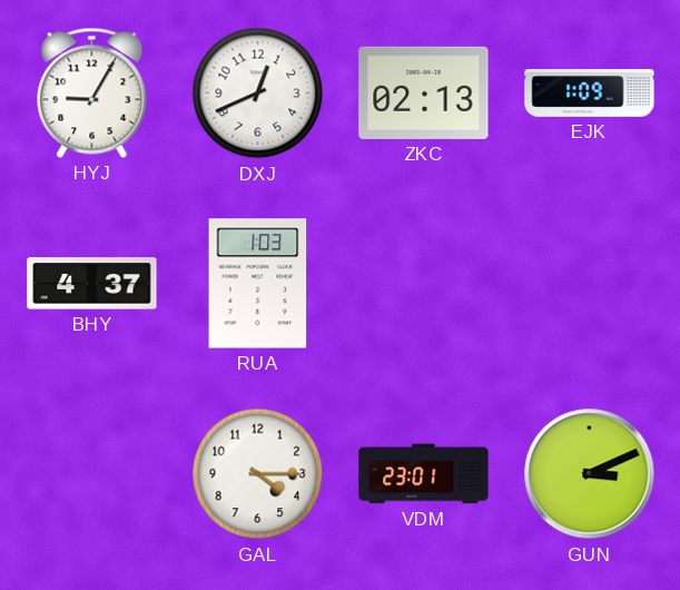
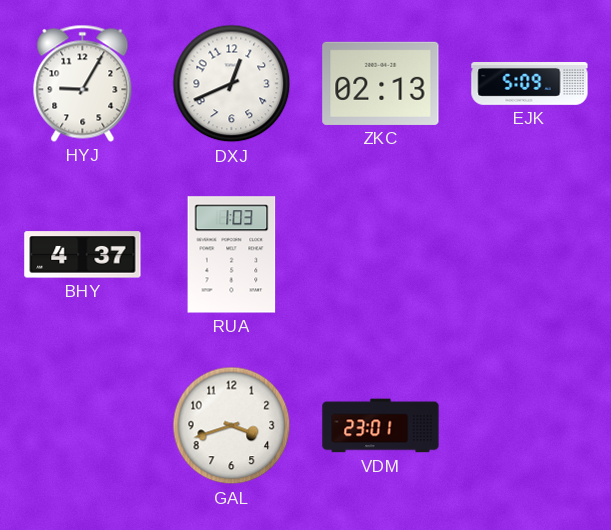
EJK: 1:09 -> 5:09 (530, 84)
GAL: 4:15 -> 3:42 (232, 426)
GUN: 3:11 -> none (590, 474)
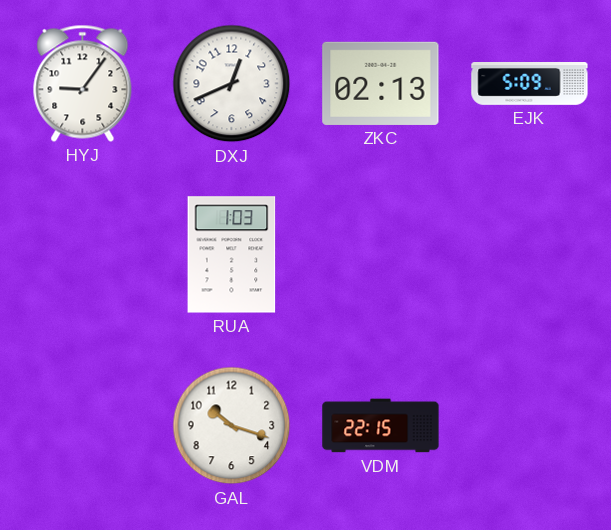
HYJ: 9:05 -> 9:06 (83, 83)
BHY: 4:37 -> none (83, 255)
GAL: 3:42 -> 10:18 (232, 426)
VDM: 23:01 -> 22:15 (381, 426)
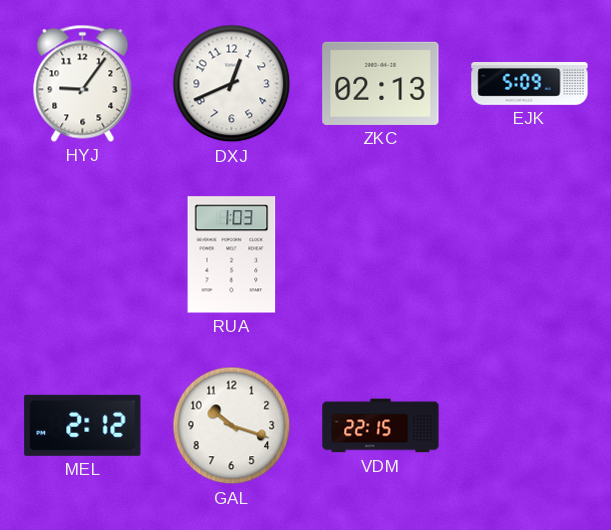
MEL: none -> 2:12 (83, 425)
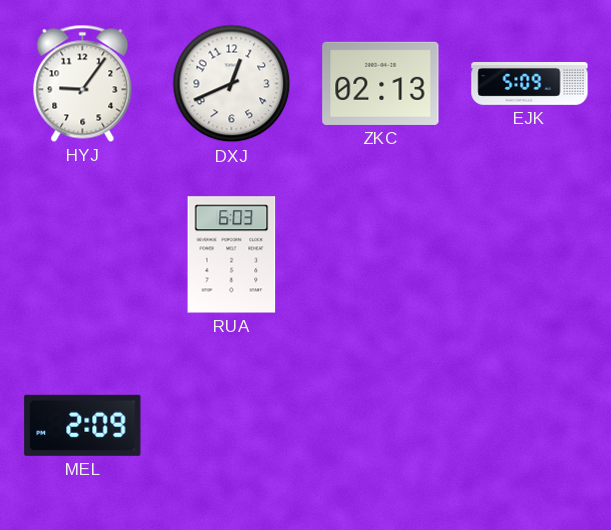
RUA: 1:03 -> 6:03 (232, 255)
MEL: 2:12 -> 2:09 (83, 425)
GAL: 10:18 -> none (232, 426)
VDM: 22:15 -> none (381, 426)
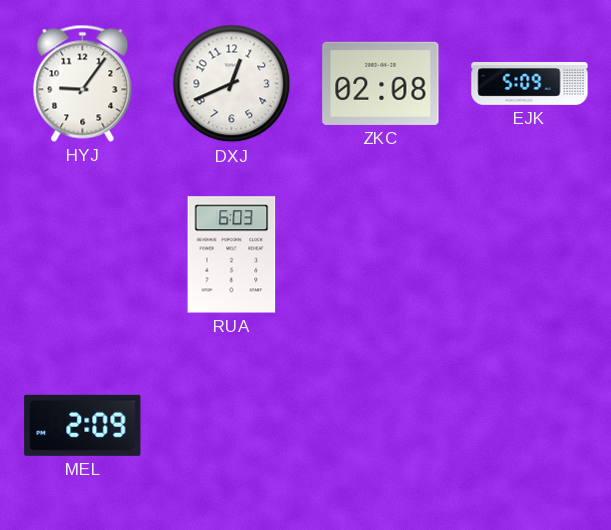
ZKC: 02:13 -> 02:08 (381, 83)
